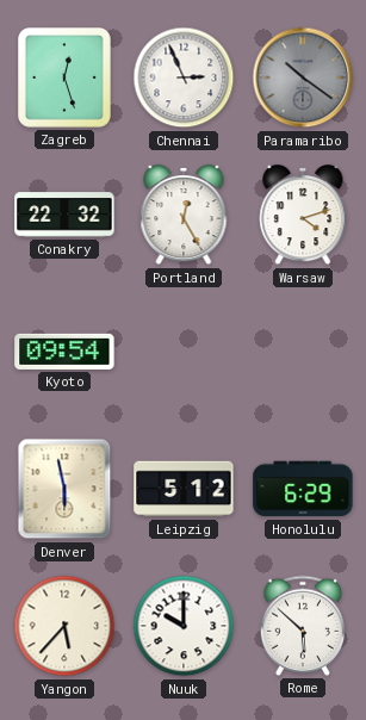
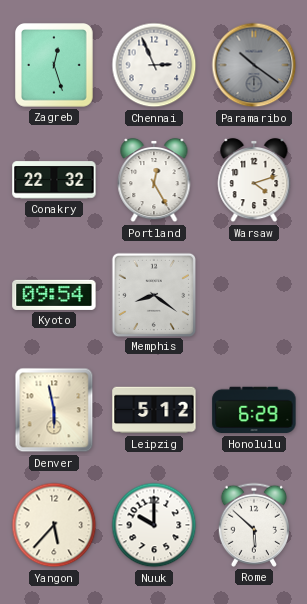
Memphis: none -> 8:21 (153, 294)
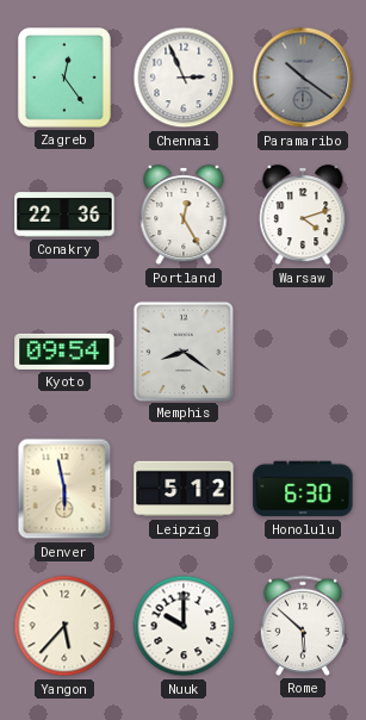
Zagreb: 12:27 -> 12:24 (66, 79)
Conakry: 22:32 -> 22:36 (64, 215)
Honolulu: 6:29 -> 6:30 (303, 489)
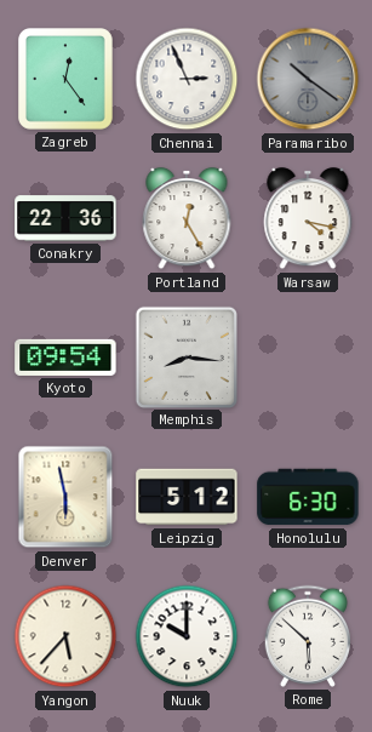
Warsaw: 4:12 -> 4:17 (308, 218)
Memphis: 8:21 -> 8:16 (185, 356)
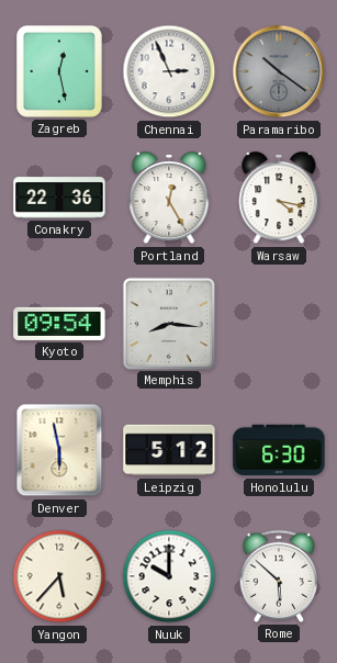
Zagreb: 12:24 -> 12:28 (60, 72)
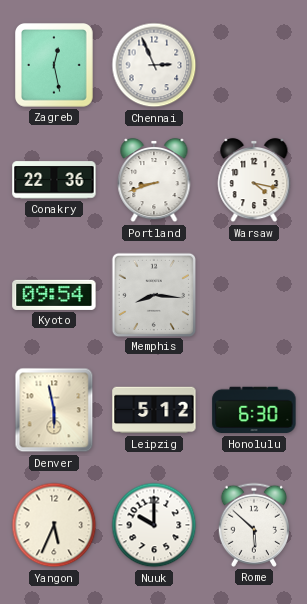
Paramaribo: 10:21 -> none (279, 71)
Portland: 12:25 -> 8:42 (154, 180)
Yangon: 5:37 -> 5:34 (54, 525)
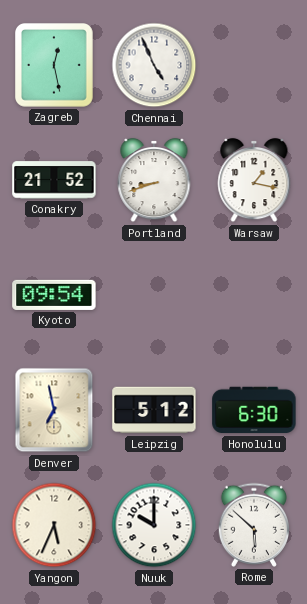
Chennai: 2:56 -> 4:56 (154, 65)
Conakry: 22:36 -> 21:52 (54, 180)
Warsaw: 4:17 -> 1:17 (254, 180)
Memphis: 8:16 -> none (153, 294)
Denver: 5:58 -> 6:58 (54, 410)
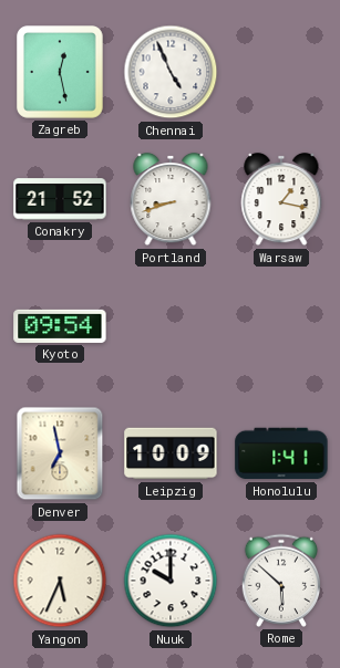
Leipzig: 5:12 -> 10:09 (171, 453)
Honolulu: 6:30 -> 1:41 (281, 453)
